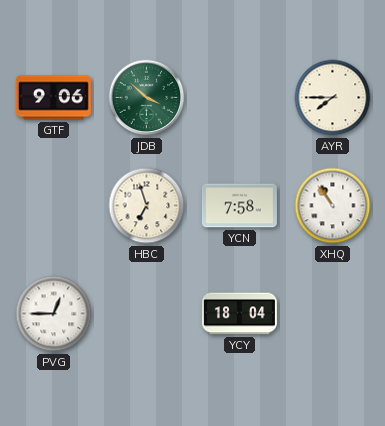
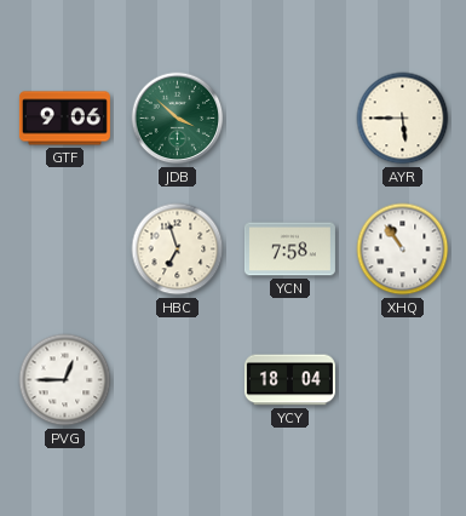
AYR: 7:45 -> 5:45 (403, 119)
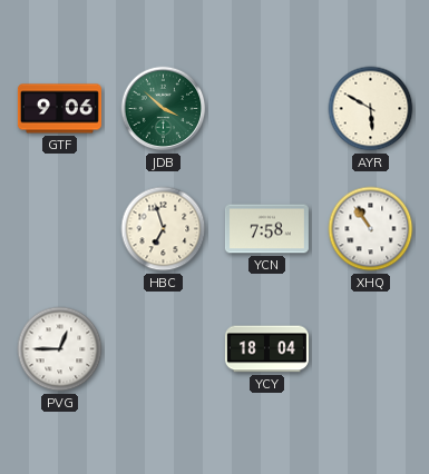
AYR: 5:45 -> 5:50 (371, 109)
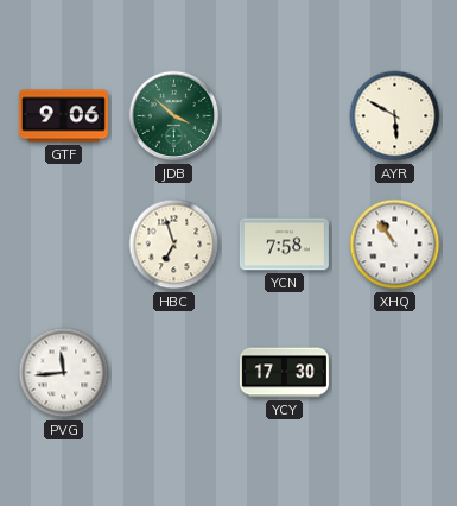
PVG: 12:45 -> 11:44 (64, 373)
YCY: 18:04 -> 17:30 (284, 373)
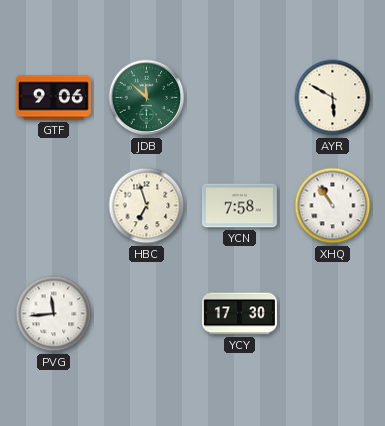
JDB: 3:52 -> 11:52 (147, 98)
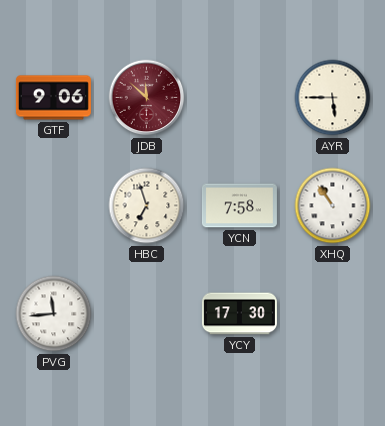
JDB dial: green -> burgundy (147, 98)
AYR: 5:50 -> 5:45 (333, 98)
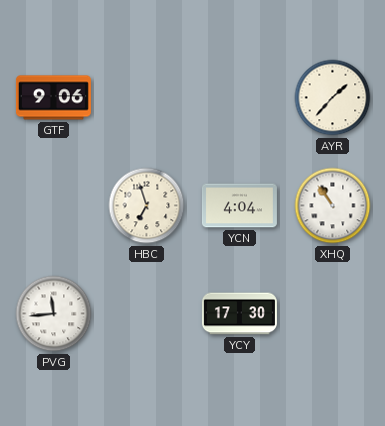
JDB: 11:52 -> none (147, 98)
AYR: 5:45 -> 1:37 (333, 98)
YCN: 7:58 -> 4:04 (239, 206)
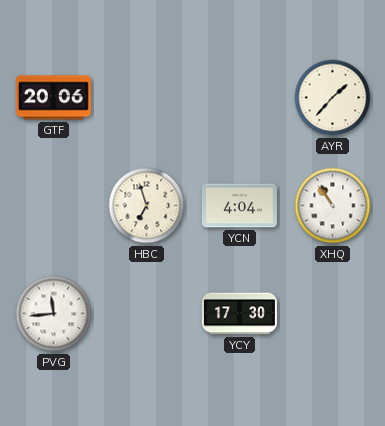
GTF: 9:06 -> 20:06 (53, 98)
